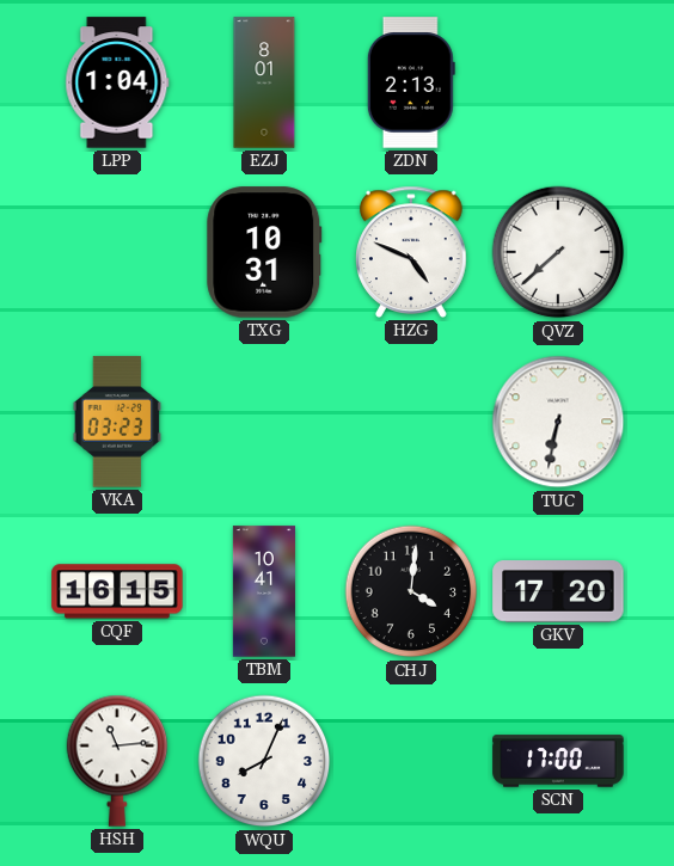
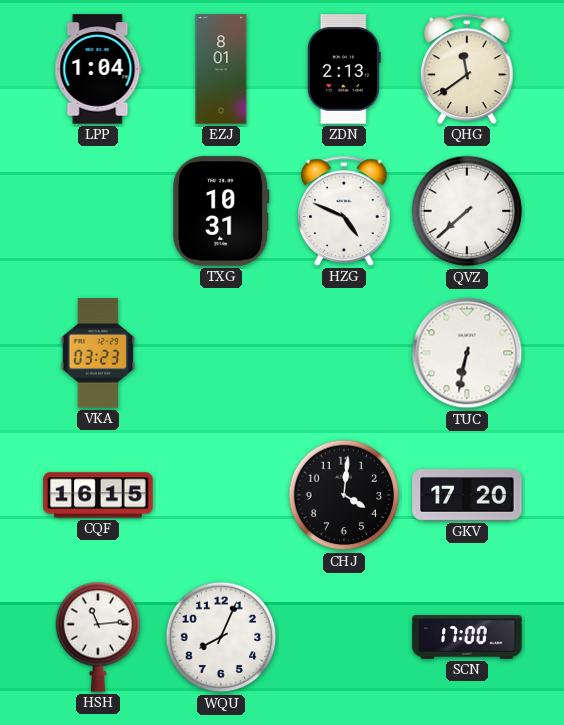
QHG: none -> 11:39 (467, 69)
TBM: 10:41 -> none (264, 591)
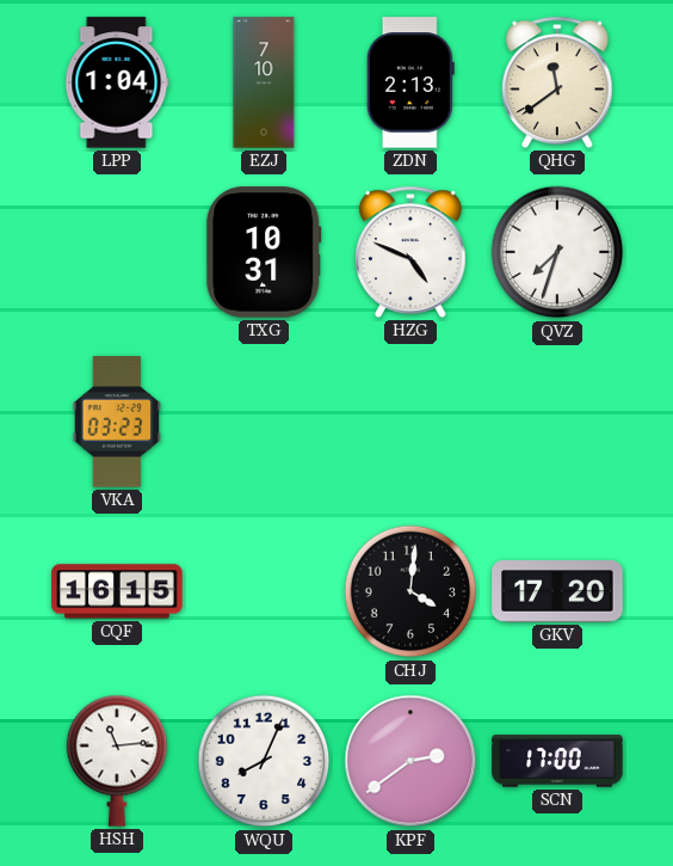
EZJ: 8:01 -> 7:10 (264, 82)
QVZ: 7:38 -> 7:33 (557, 252)
TUC: 6:32 -> none (467, 353)
KPF: none -> 2:39 (410, 761)
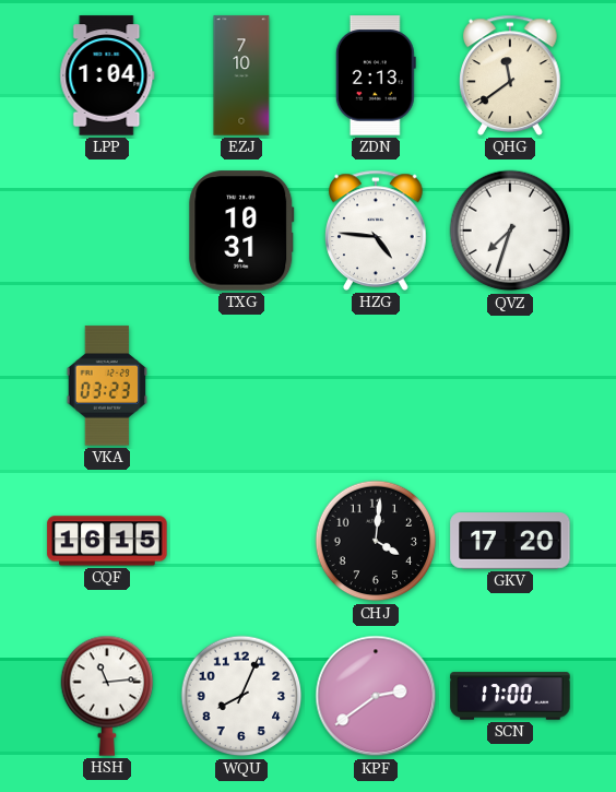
HZG: 4:49 -> 4:46 (376, 230)
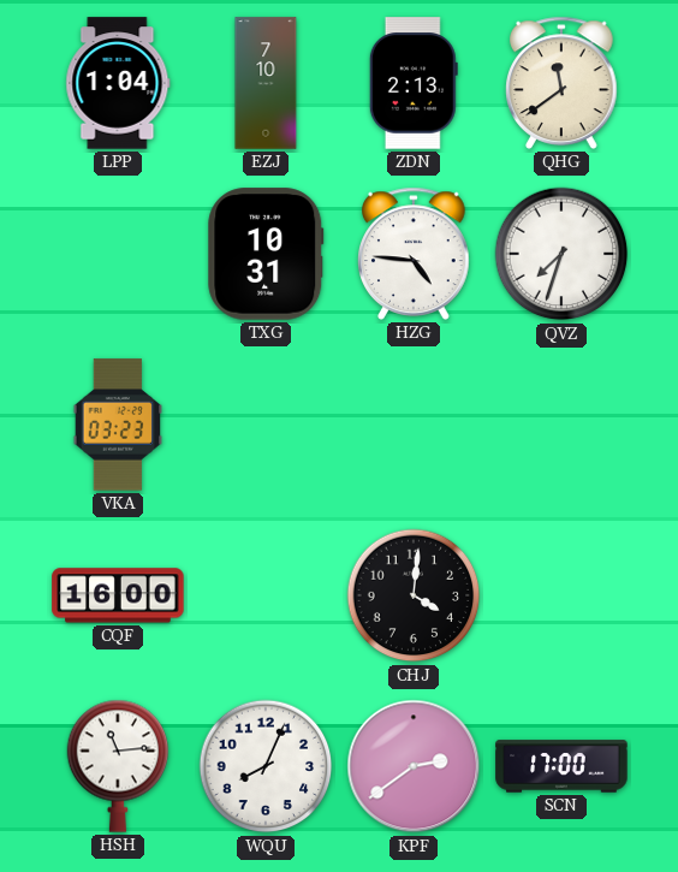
CQF: 16:15 -> 16:00 (118, 595)
GKV: 17:20 -> none (510, 541)
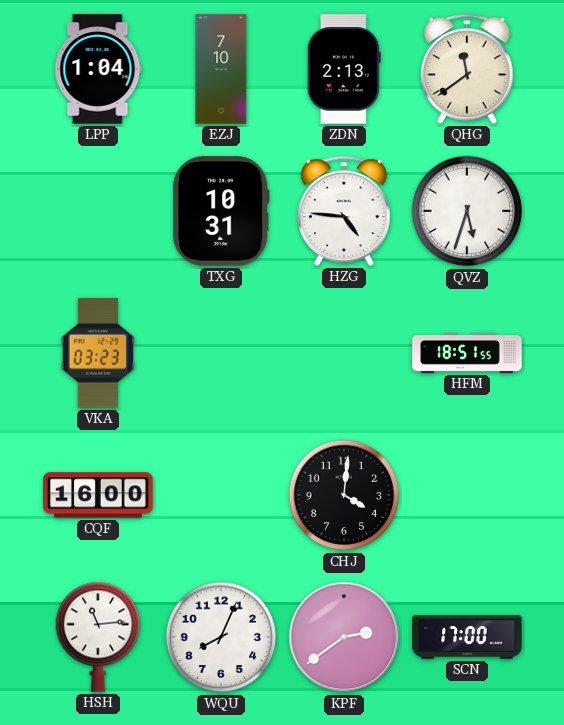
QVZ: 7:33 -> 5:33 (467, 211)
HFM: none -> 18:51 (467, 353)
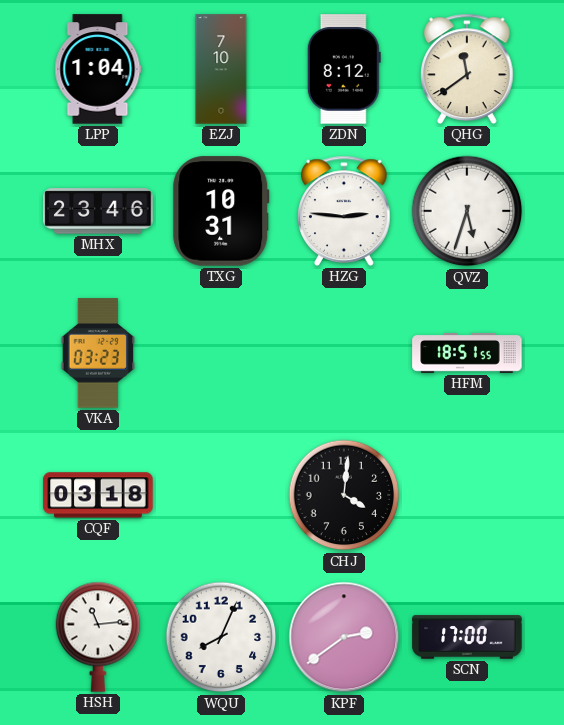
ZDN: 2:13 -> 8:12 (344, 69)
MHX: none -> 23:46 (98, 211)
HZG: 4:46 -> 2:46 (344, 211)
CQF: 16:00 -> 03:18 (98, 495)
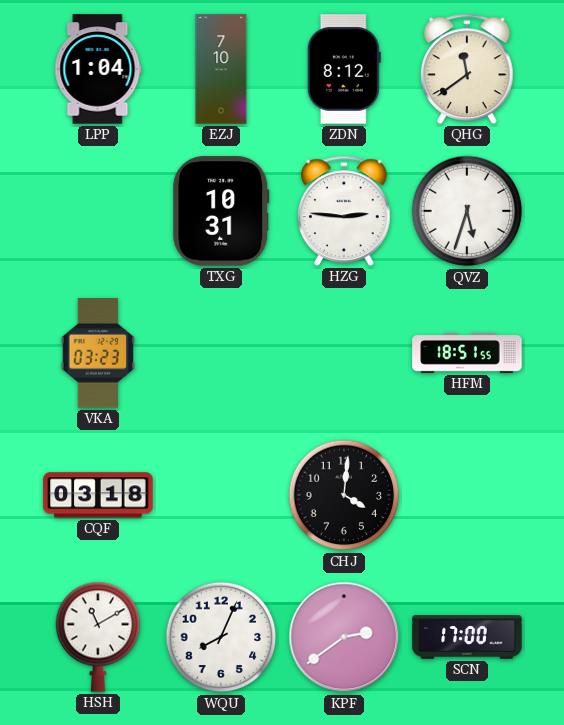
MHX: 23:46 -> none (98, 211)
HSH: 11:14 -> 11:10 (98, 637)
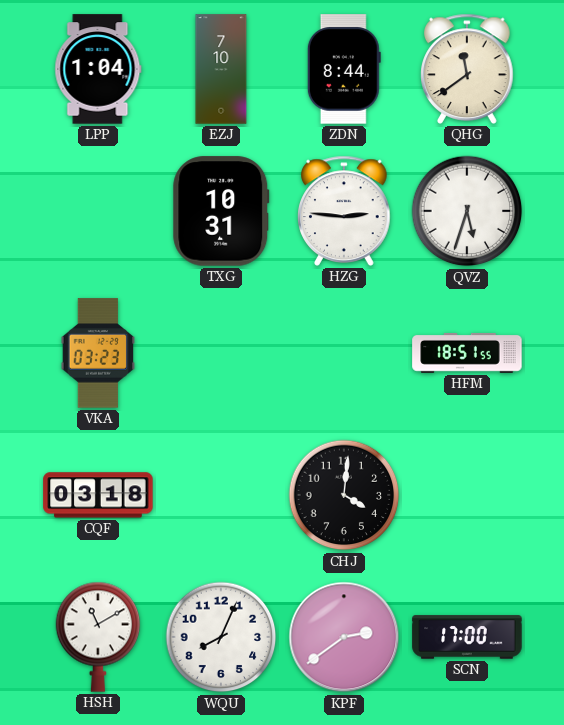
ZDN: 8:12 -> 8:44 (344, 69)
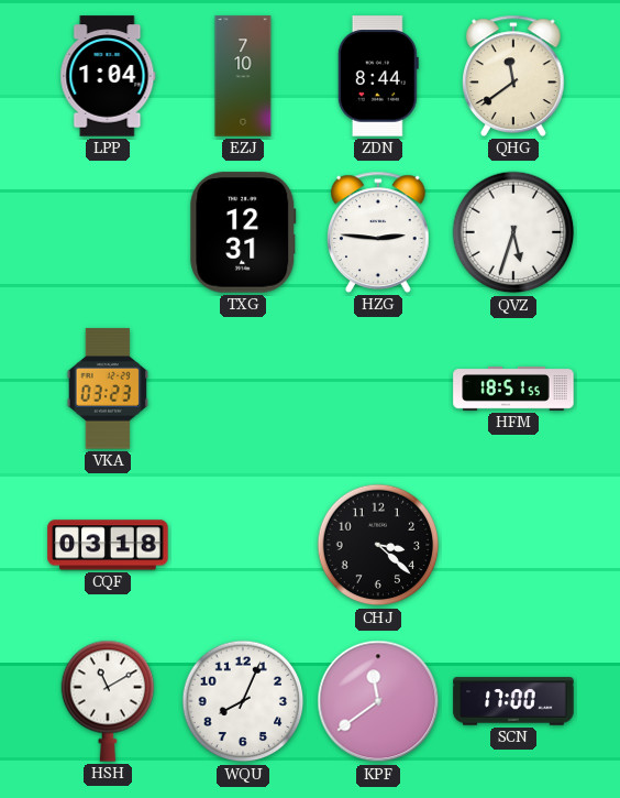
TXG: 10:31 -> 12:31 (243, 232)
CHJ: 4:01 -> 3:22 (378, 545)
KPF: 2:39 -> 11:39 (378, 701)
